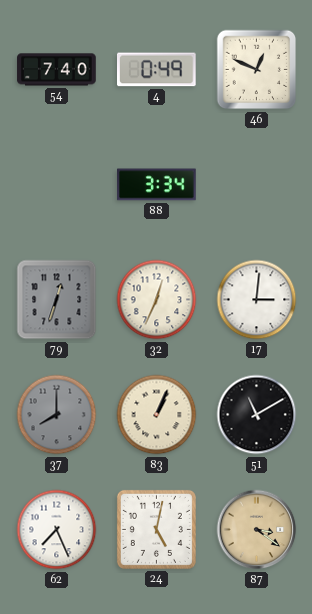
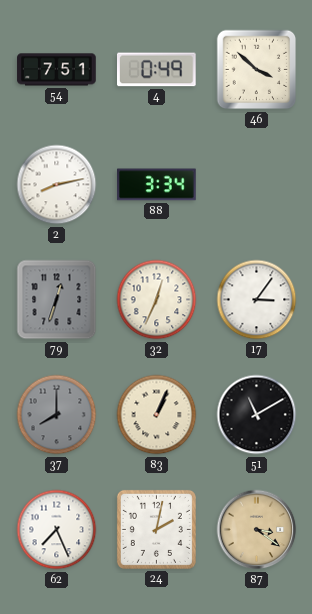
54: 7:40 -> 7:51 (57, 70)
46: 12:49 -> 3:52 (257, 70)
2: none -> 8:13 (57, 185)
17: 3:01 -> 3:06 (257, 300)
24: 5:02 -> 2:02 (156, 529)
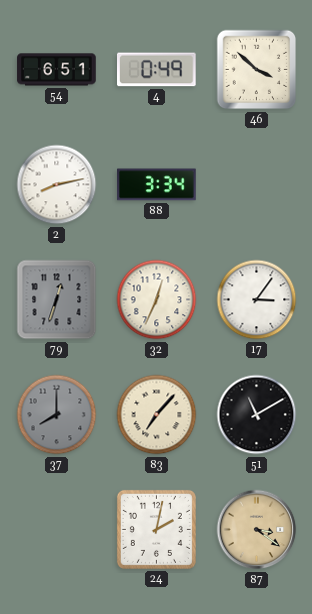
54: 7:51 -> 6:51 (57, 70)
83: 1:04 -> 7:07 (157, 415)
62: 7:26 -> none (57, 530)
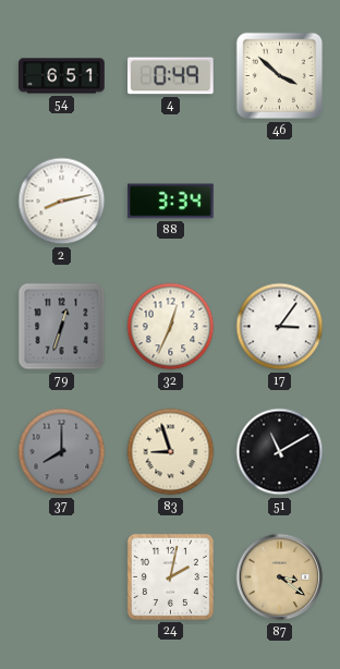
83: 7:07 -> 8:57 (171, 452)
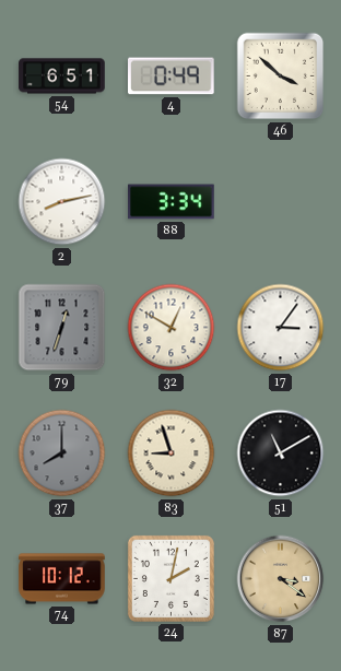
32: 12:34 -> 12:50 (172, 328)
74: none -> 10:12 (62, 579)
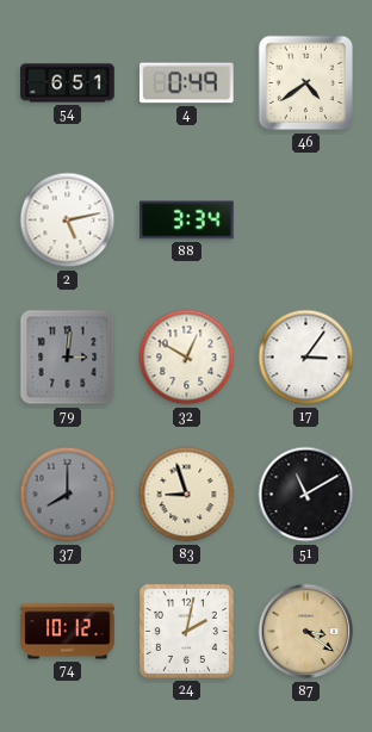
46: 3:52 -> 4:39 (306, 83)
2: 8:13 -> 5:13 (68, 221)
79: 12:33 -> 3:01 (68, 358)
